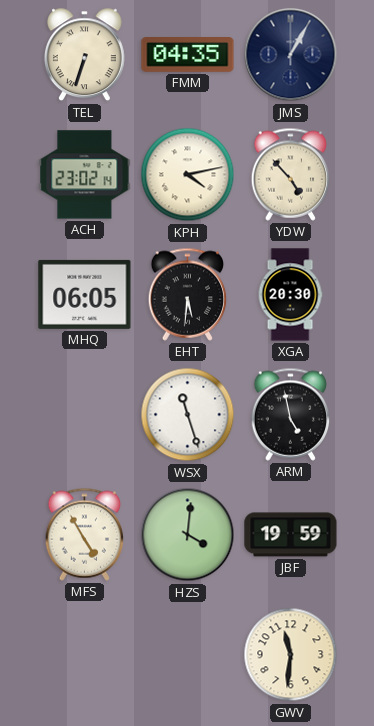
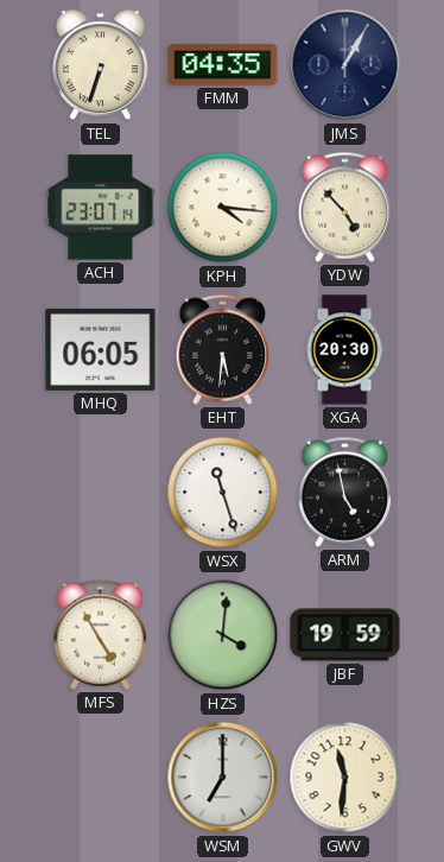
ACH: 23:02 -> 23:07 (101, 208)
KPH: 4:13 -> 4:16 (223, 208)
WSM: none -> 7:00 (223, 778)
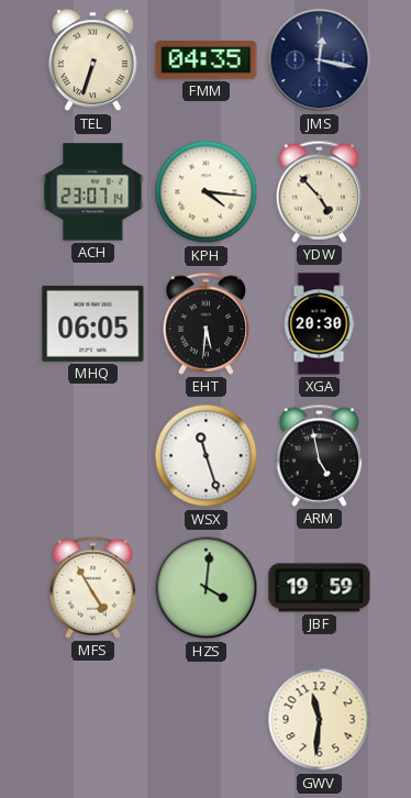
JMS: 1:05 -> 12:17 (320, 60)
WSM: 7:00 -> none (223, 778)
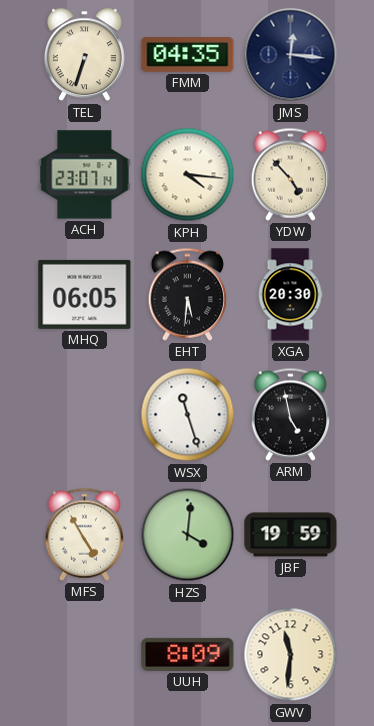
JMS: 12:17 -> 12:16 (291, 55)
UUH: none -> 8:09 (188, 654)
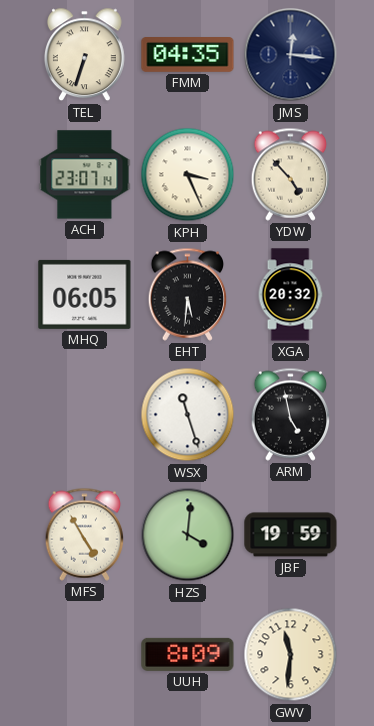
KPH: 4:16 -> 3:26 (188, 175)
XGA: 20:30 -> 20:32 (290, 295)
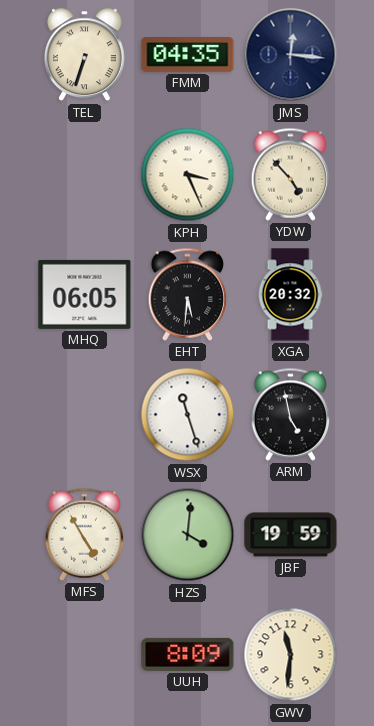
ACH: 23:07 -> none (85, 175)
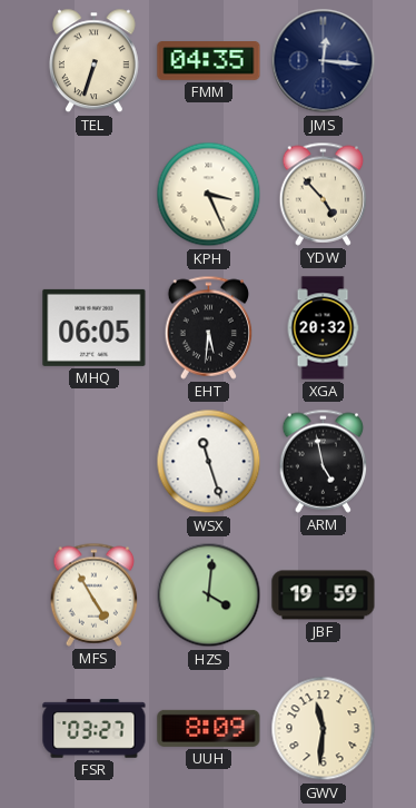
FSR: none -> 03:27 (95, 729)
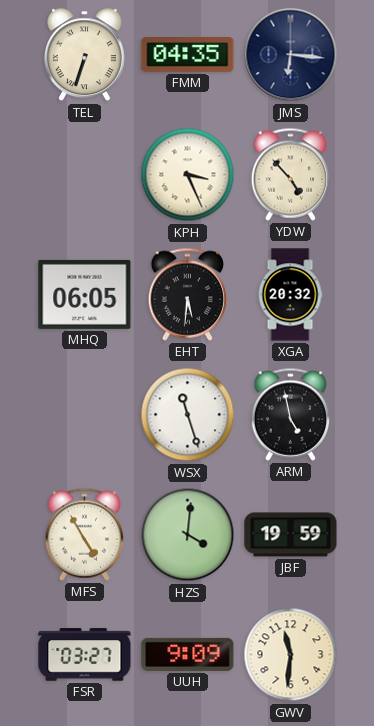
JMS: 12:16 -> 6:16 (291, 55)
UUH: 8:09 -> 9:09 (188, 654)
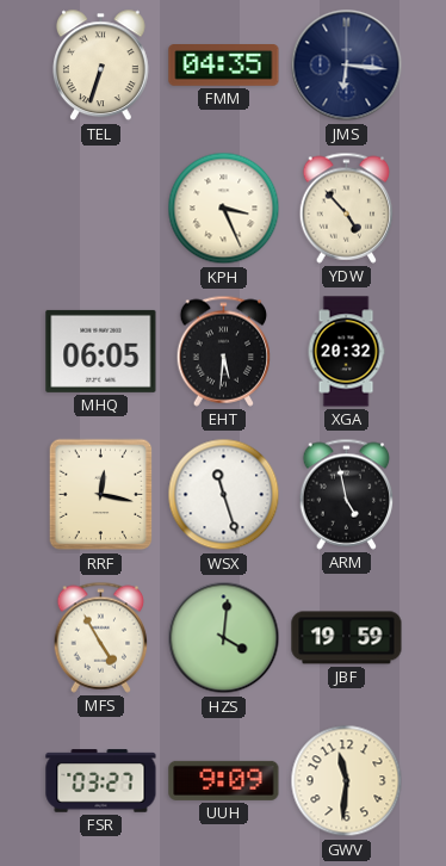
RRF: none -> 12:17 (101, 495)
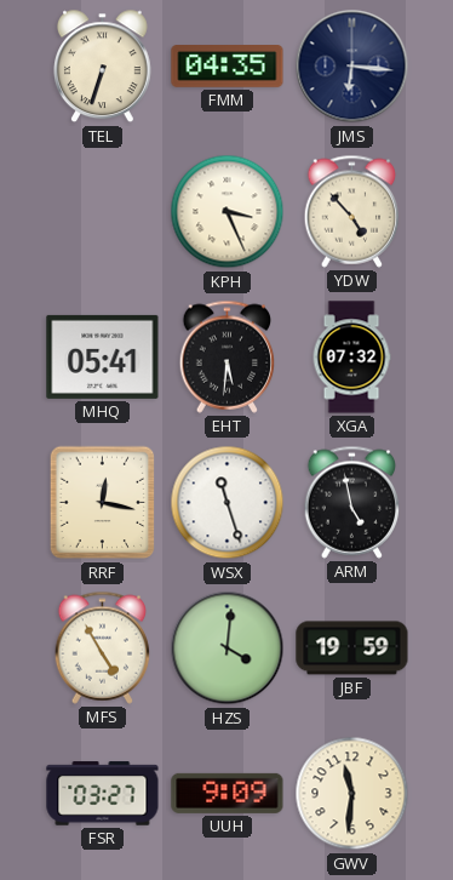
MHQ: 06:05 -> 05:41 (103, 356)
XGA: 20:32 -> 07:32 (351, 358)
